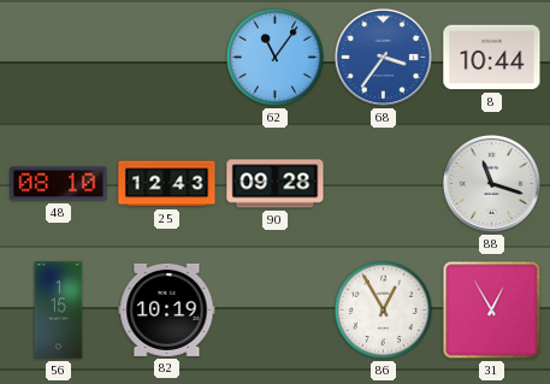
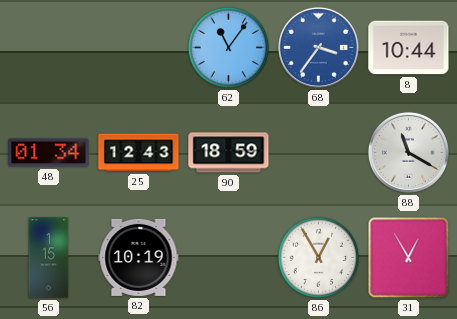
48: 08:10 -> 01:34 (49, 153)
90: 09:28 -> 18:59 (229, 153)
88: 11:18 -> 11:20 (408, 152)
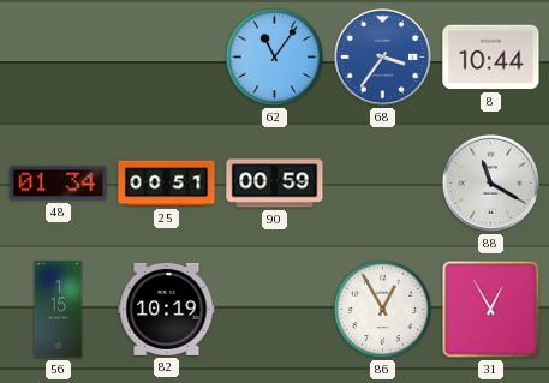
25: 12:43 -> 00:51 (167, 184)
90: 18:59 -> 00:59 (275, 184)
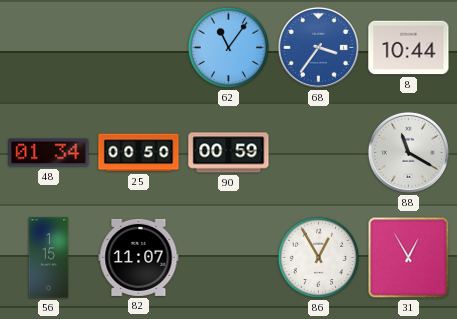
25: 00:51 -> 00:50 (139, 153)
82: 10:19 -> 11:07 (139, 257)
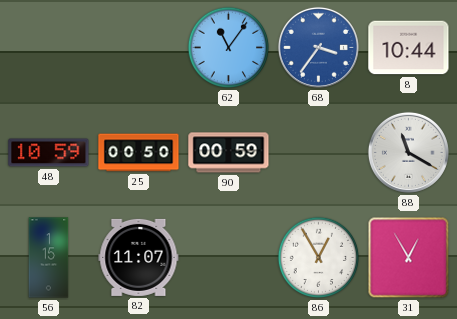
48: 01:34 -> 10:59 (49, 153)
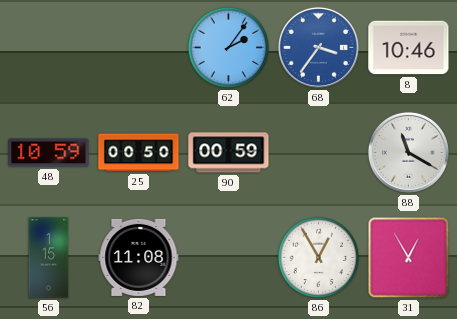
62: 11:06 -> 2:06 (229, 48)
8: 10:44 -> 10:46 (409, 48)
82: 11:07 -> 11:08 (139, 257)
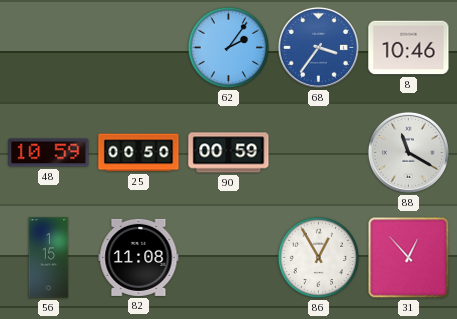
31: 12:55 -> 12:53 (409, 258)
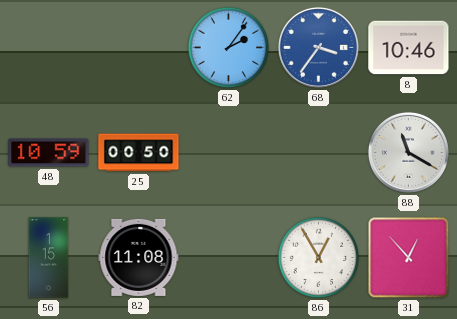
90: 00:59 -> none (229, 153)
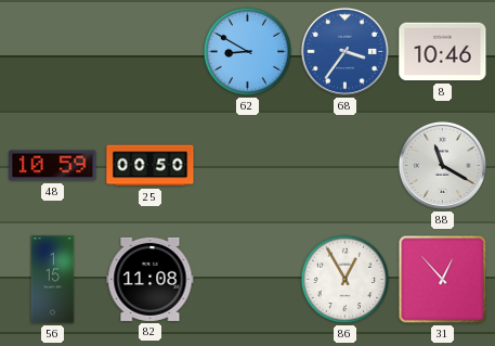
62: 2:06 -> 8:50 (248, 52)
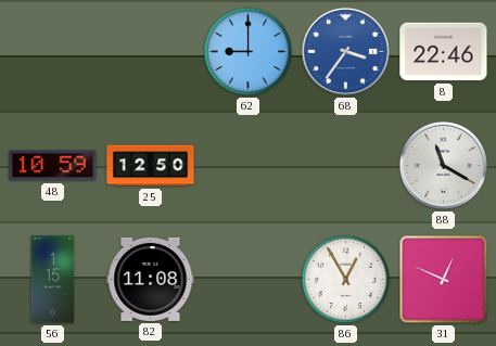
62: 8:50 -> 9:00 (249, 52)
8: 10:46 -> 22:46 (444, 52)
25: 00:50 -> 12:50 (151, 166)
31: 12:53 -> 12:49 (444, 280)
